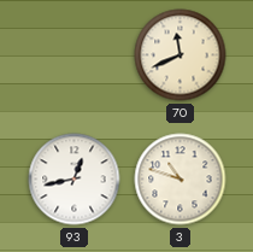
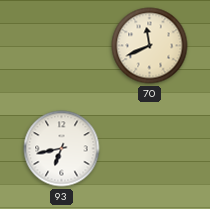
93: 12:43 -> 6:43 (62, 149)
3: 10:48 -> none (181, 180)
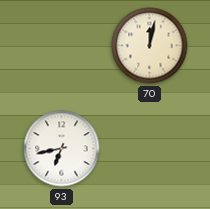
70: 11:41 -> 12:02 (150, 46)
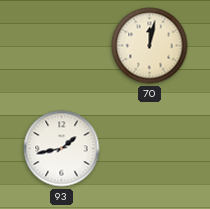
93: 6:43 -> 1:43 (62, 149)
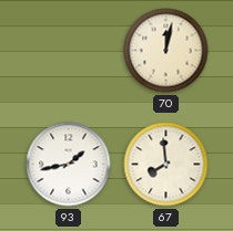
67: none -> 7:59 (166, 165)
